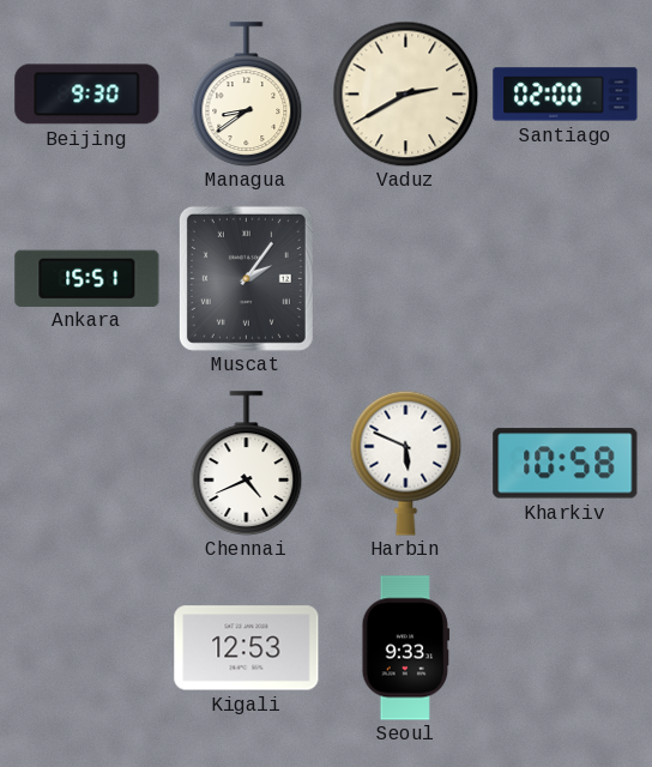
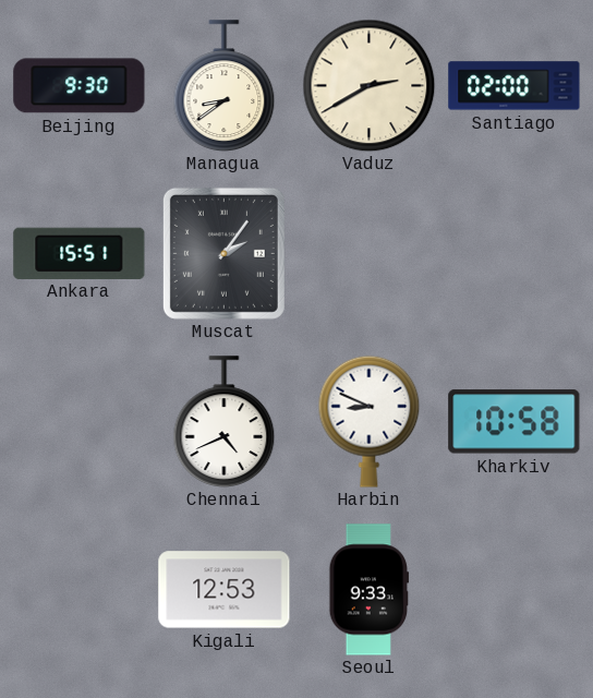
Harbin: 5:49 -> 8:49 (370, 421)
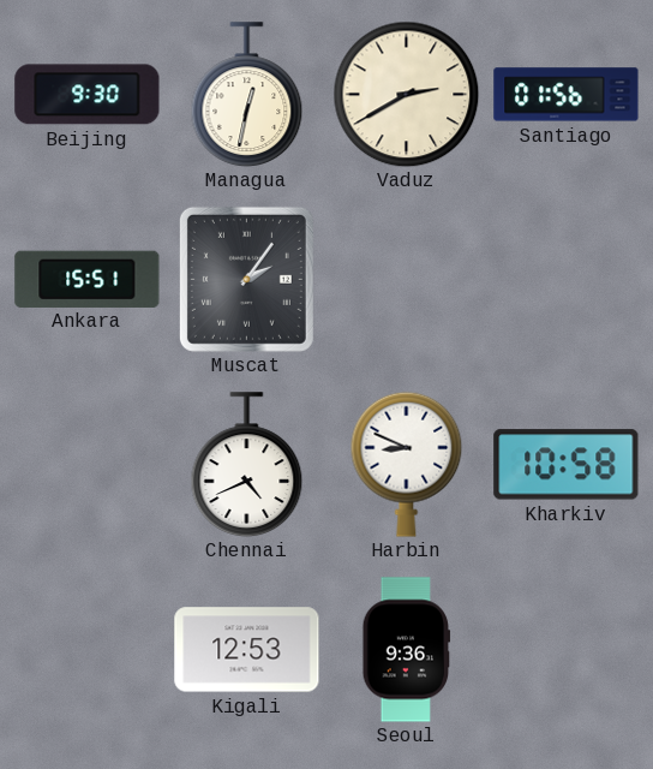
Managua: 8:39 -> 12:32 (247, 94)
Santiago: 02:00 -> 01:56 (567, 95)
Seoul: 9:33 -> 9:36 (407, 650)
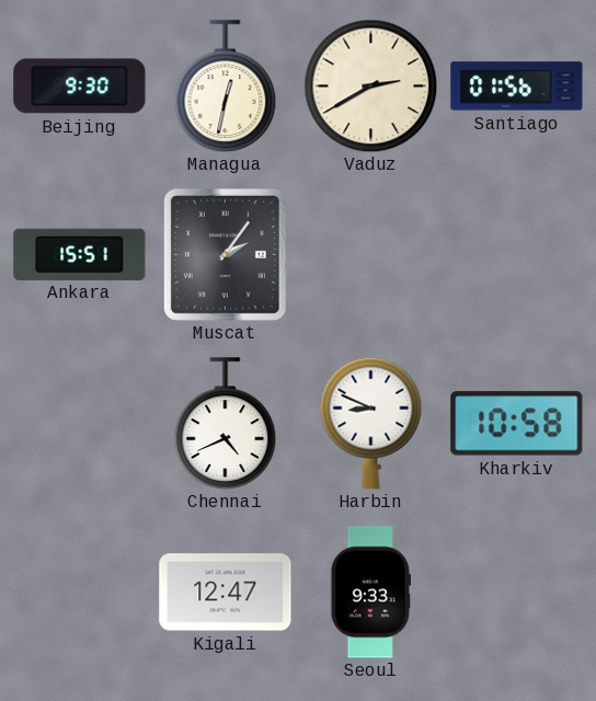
Kigali: 12:53 -> 12:47 (226, 593)
Seoul: 9:36 -> 9:33 (371, 593)
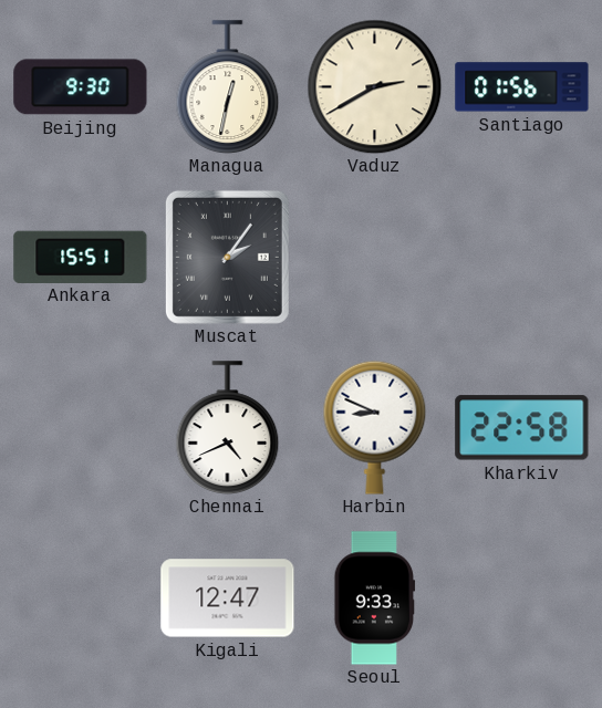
Kharkiv: 10:58 -> 22:58 (522, 428)
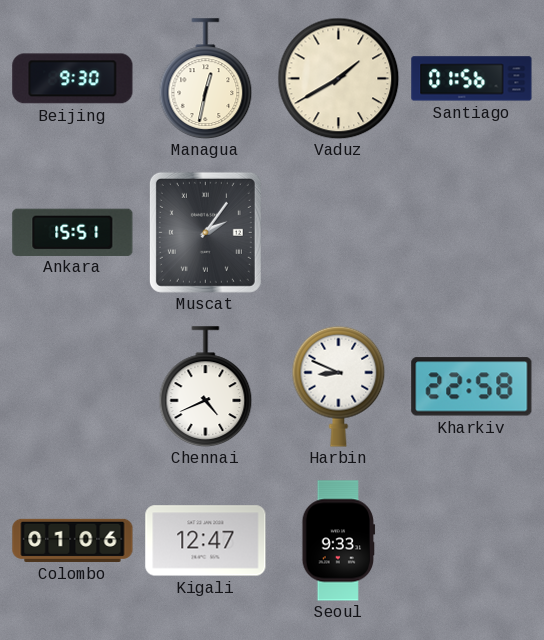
Vaduz: 2:40 -> 1:40 (338, 78)
Colombo: none -> 01:06 (73, 540)
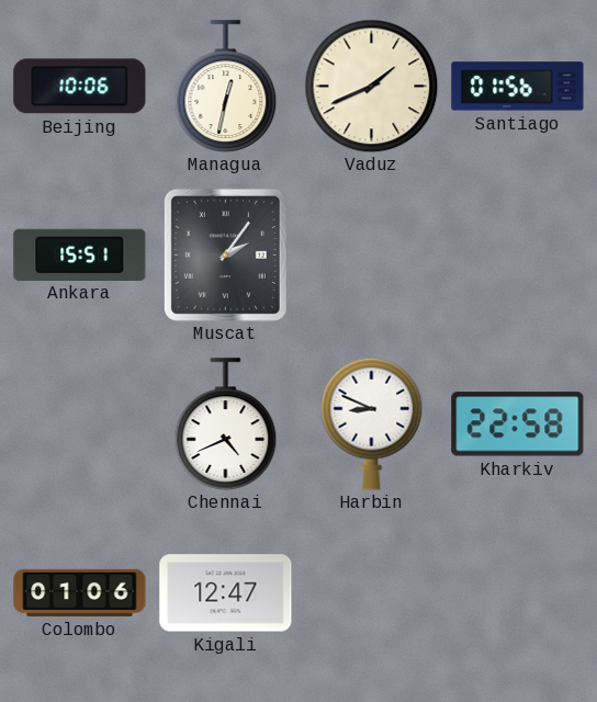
Beijing: 9:30 -> 10:06 (80, 87)
Vaduz: 1:40 -> 1:41 (371, 86)
Seoul: 9:33 -> none (339, 541)
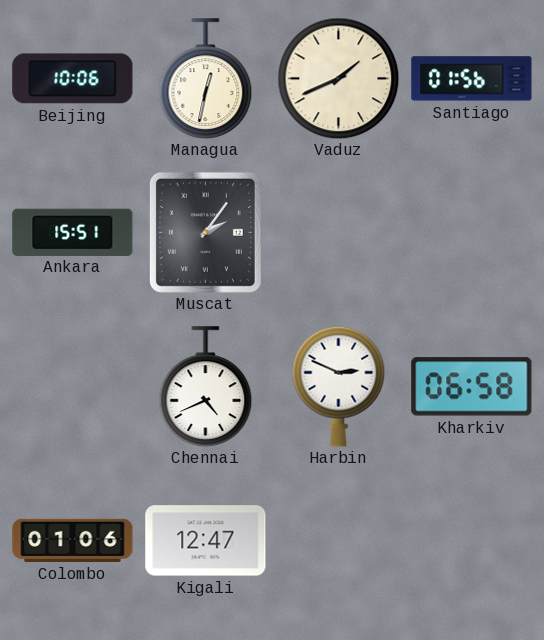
Harbin: 8:49 -> 2:49 (339, 386)
Kharkiv: 22:58 -> 06:58 (472, 387)
